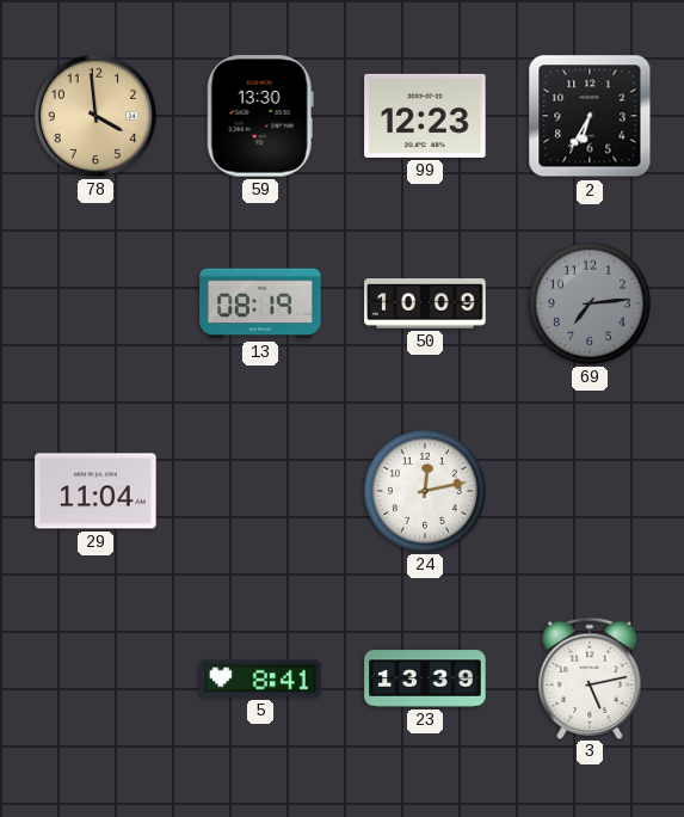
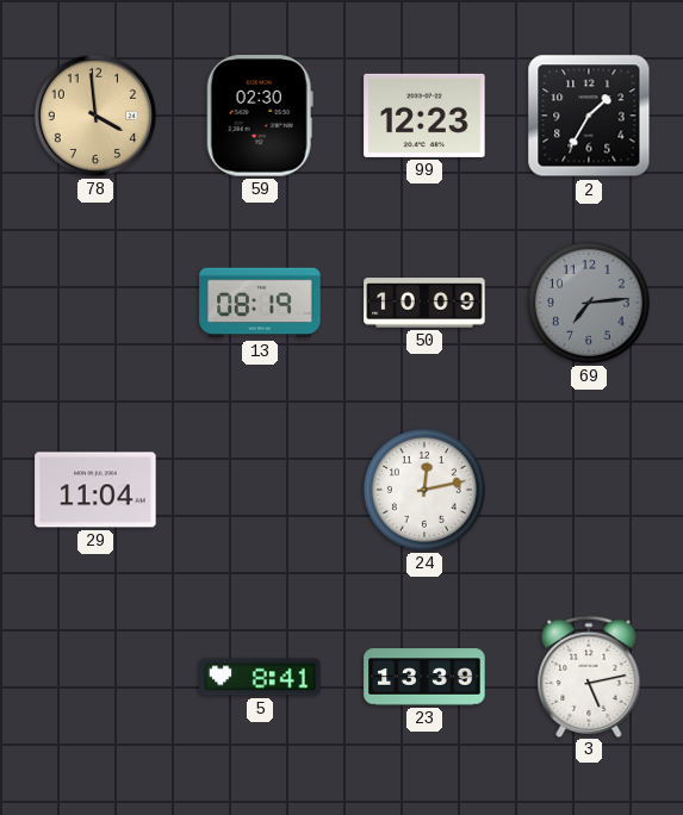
59: 13:30 -> 02:30 (260, 116)
2: 6:35 -> 1:35 (589, 116)
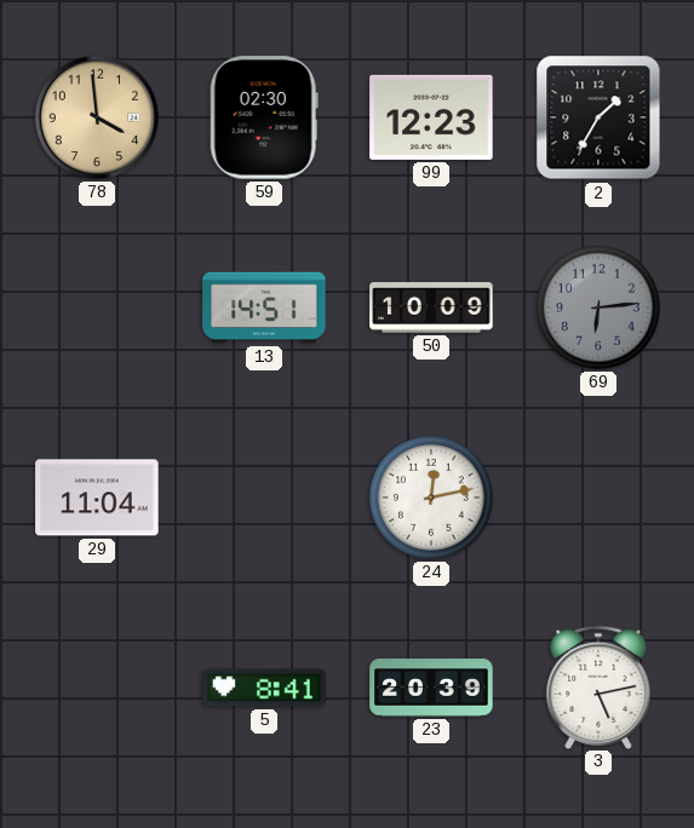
13: 08:19 -> 14:51 (264, 307)
69: 7:14 -> 6:14 (598, 307)
23: 13:39 -> 20:39 (431, 688)
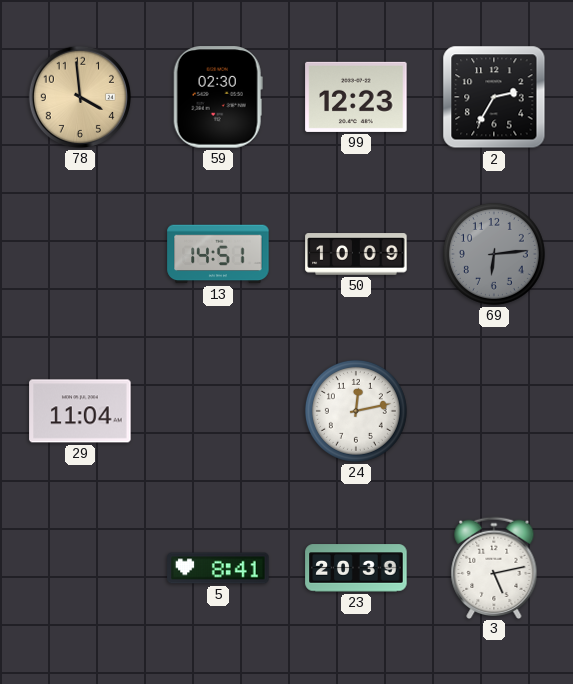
2: 1:35 -> 2:35 (494, 97)
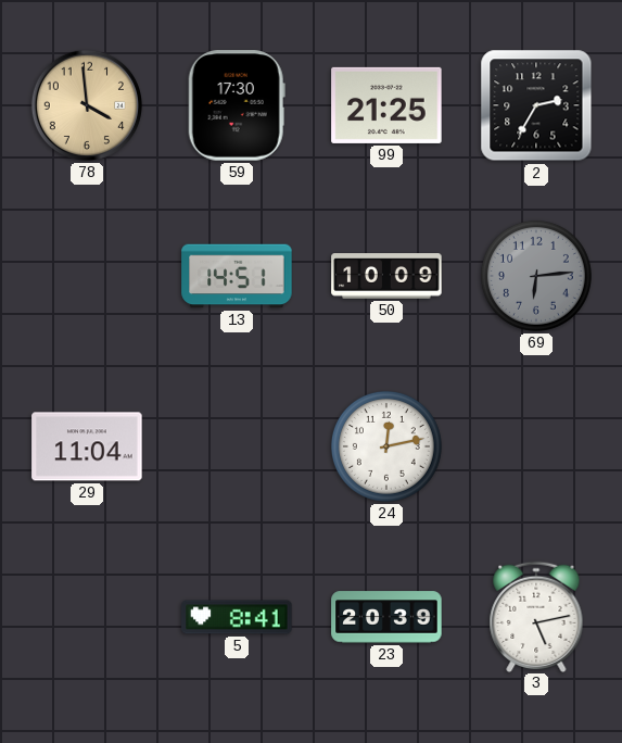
59: 02:30 -> 17:30 (237, 105)
99: 12:23 -> 21:25 (386, 105)
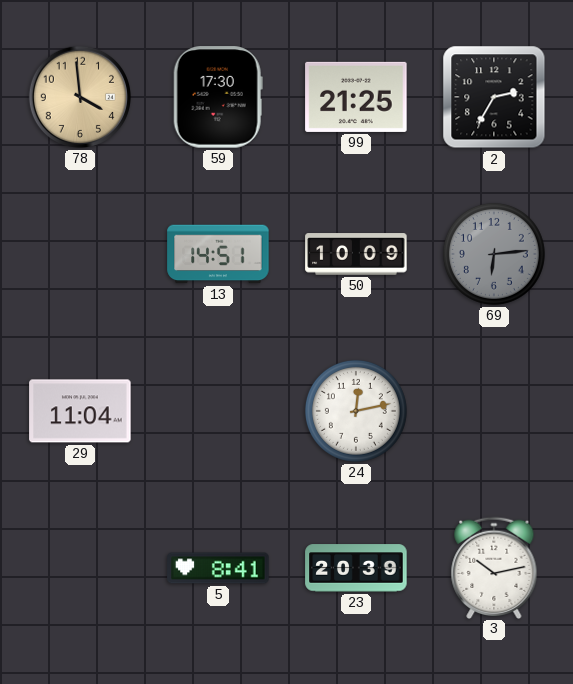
3: 5:13 -> 10:13 (494, 567)
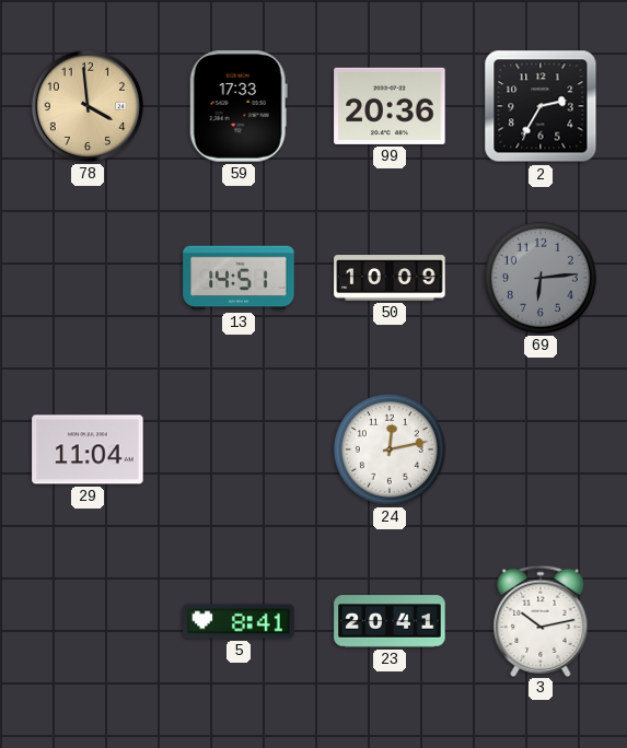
59: 17:30 -> 17:33 (239, 106)
99: 21:25 -> 20:36 (390, 106)
23: 20:39 -> 20:41 (390, 621)
